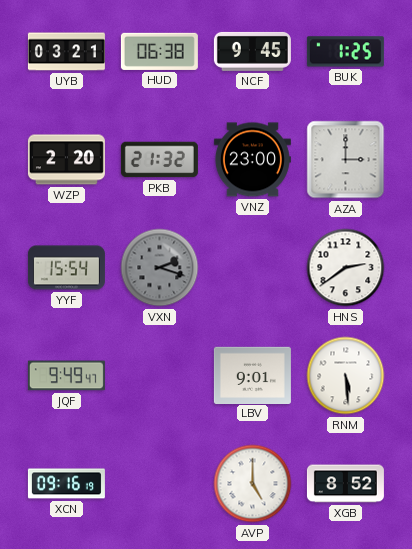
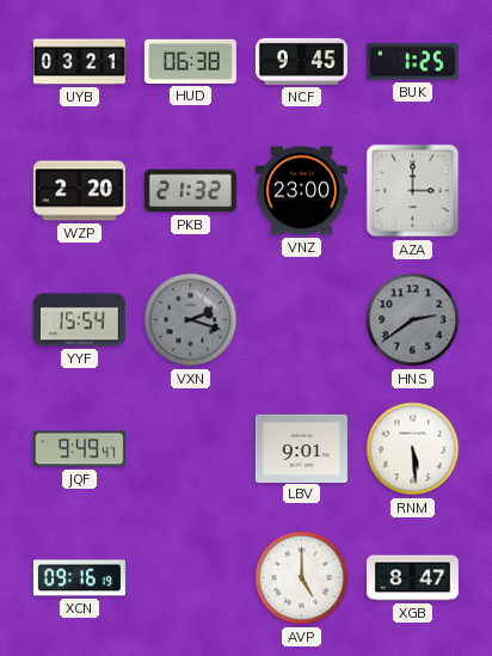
HNS dial: white -> grey (413, 320)
XGB: 8:52 -> 8:47 (412, 578)
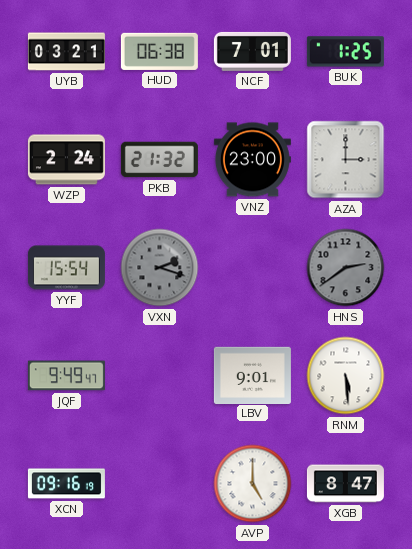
NCF: 9:45 -> 7:01 (252, 51)
WZP: 2:20 -> 2:24 (66, 160)
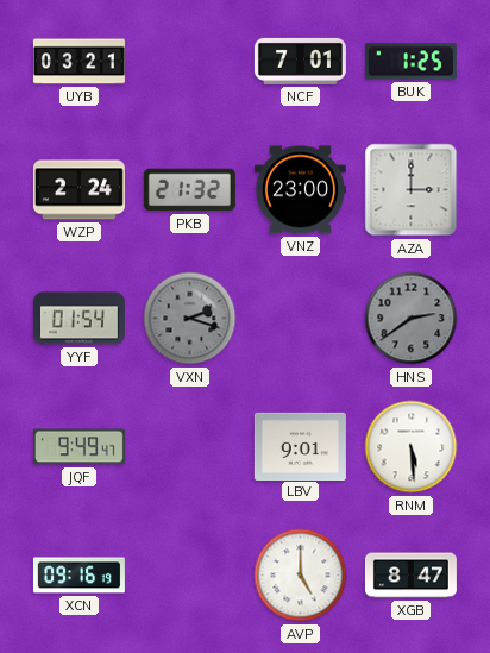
HUD: 06:38 -> none (159, 51)
YYF: 15:54 -> 01:54 (78, 319)
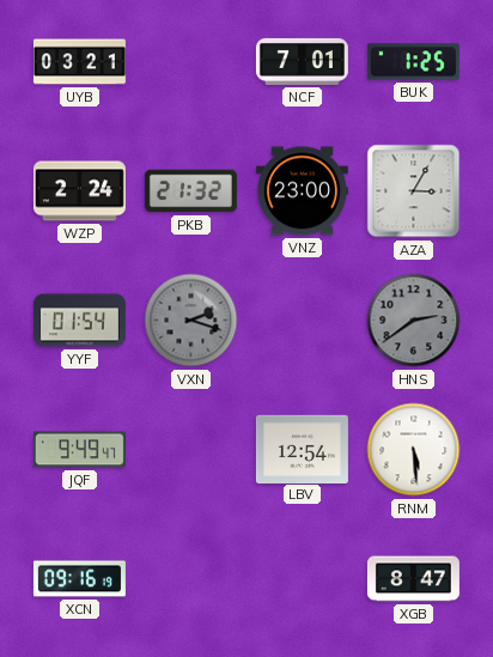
AZA: 3:00 -> 3:05 (414, 191)
LBV: 9:01 -> 12:54 (302, 449)
AVP: 5:00 -> none (301, 576)
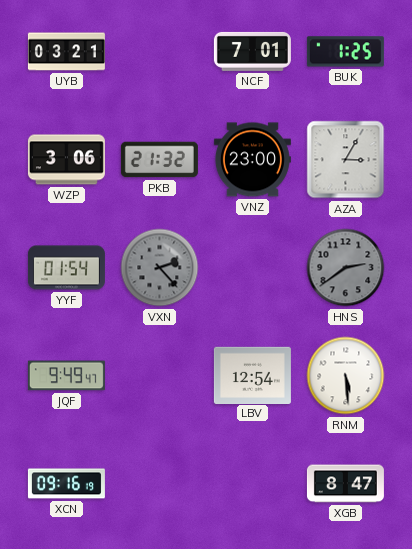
WZP: 2:24 -> 3:06 (66, 160)
VXN: 2:18 -> 2:23 (160, 268)
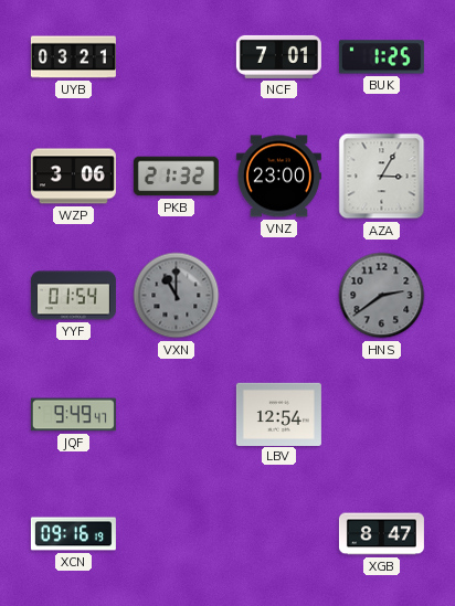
VXN: 2:23 -> 11:00 (177, 296)
RNM: 5:29 -> none (346, 376)
